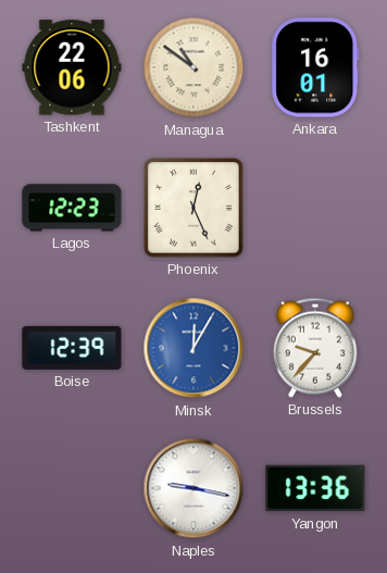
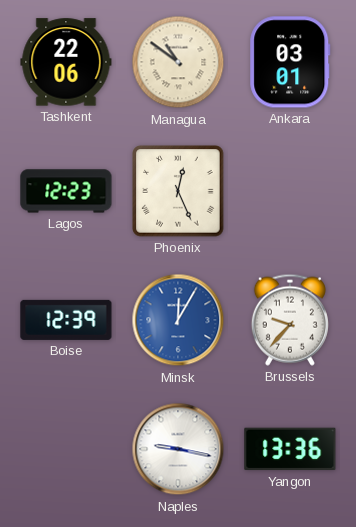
Ankara: 16:01 -> 03:01 (290, 62)
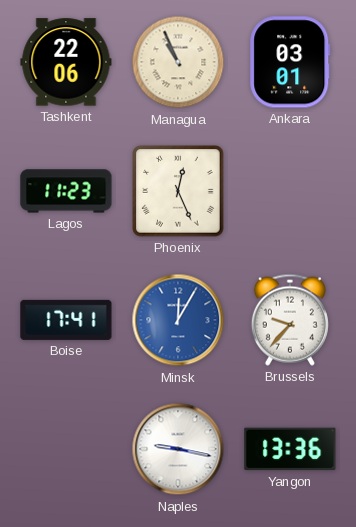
Managua: 10:51 -> 10:56 (178, 62)
Lagos: 12:23 -> 11:23 (66, 191)
Boise: 12:39 -> 17:41 (66, 320)
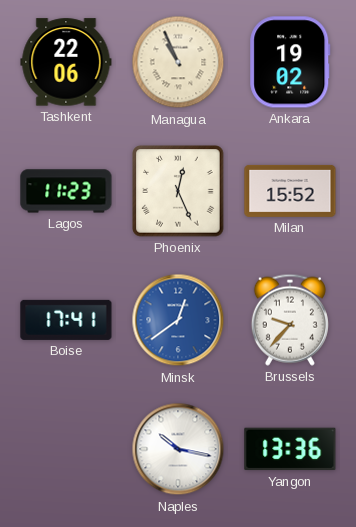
Ankara: 03:01 -> 19:02 (290, 62)
Milan: none -> 15:52 (290, 191)
Minsk: 12:05 -> 12:39 (178, 320)
Naples: 9:17 -> 10:17 (178, 449)
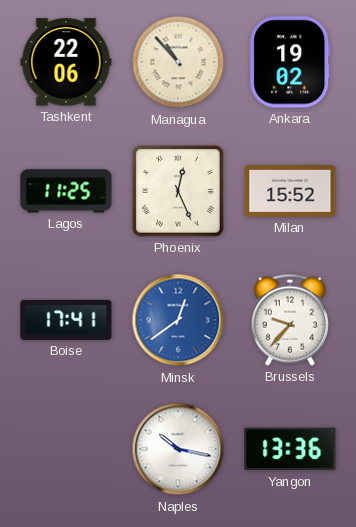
Managua: 10:56 -> 10:53 (178, 62)
Lagos: 11:23 -> 11:25 (66, 191)
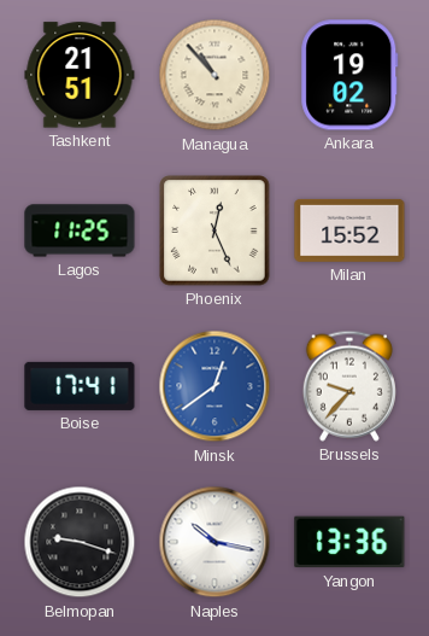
Tashkent: 22:06 -> 21:51 (80, 75)
Belmopan: none -> 9:18 (80, 542)
